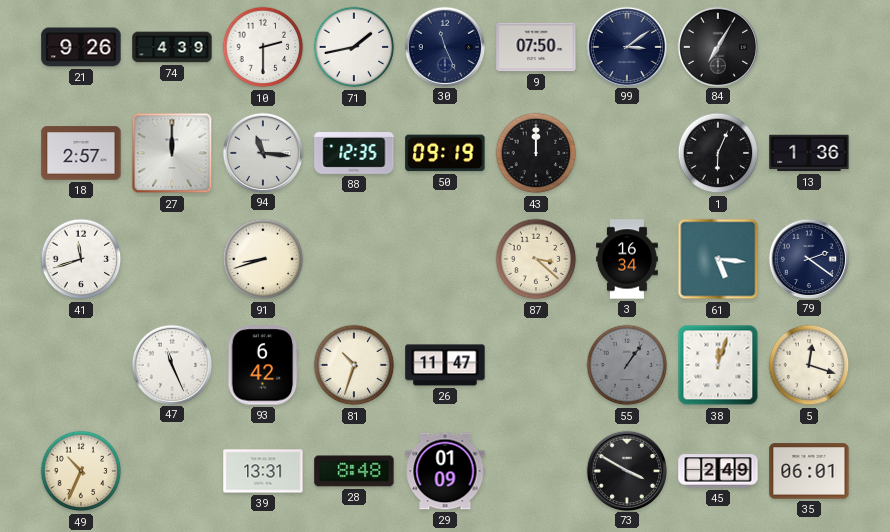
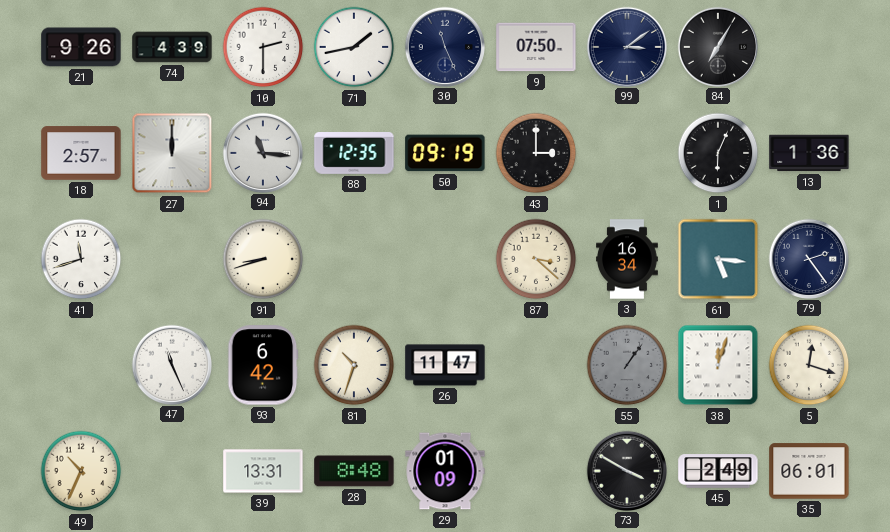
43: 12:00 -> 3:00 (536, 153)
79: 2:21 -> 2:24 (808, 258)
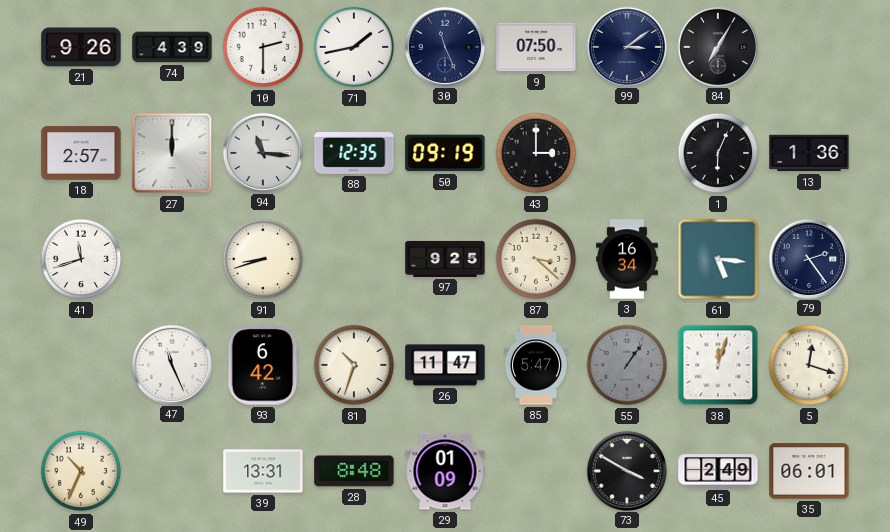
97: none -> 9:25 (445, 259)
85: none -> 5:47 (536, 365)
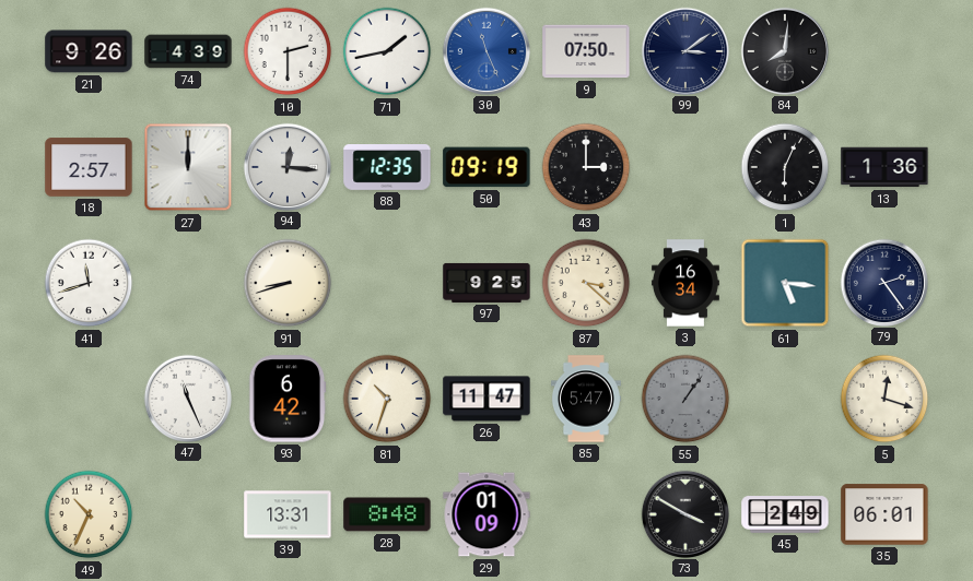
30 dial: navy -> blue (485, 50)
84: 7:05 -> 8:01 (784, 50)
94: 11:16 -> 12:16 (286, 166)
38: 12:03 -> none (718, 365)
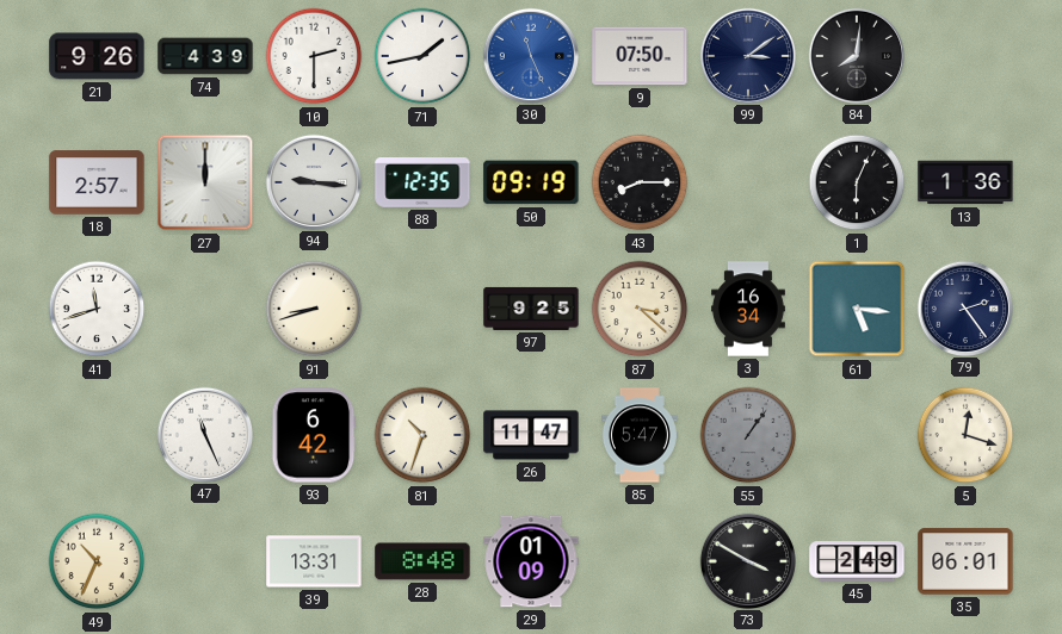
94: 12:16 -> 9:16 (313, 181)
43: 3:00 -> 8:15 (640, 182)
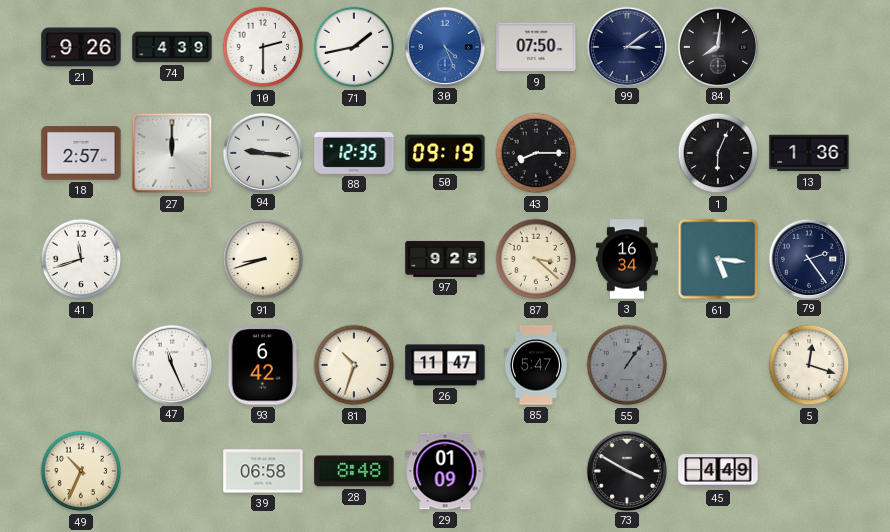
30: 11:26 -> 4:26 (444, 46)
39: 13:31 -> 06:58 (263, 471)
45: 2:49 -> 4:49 (718, 471)
35: 06:01 -> none (965, 561)
